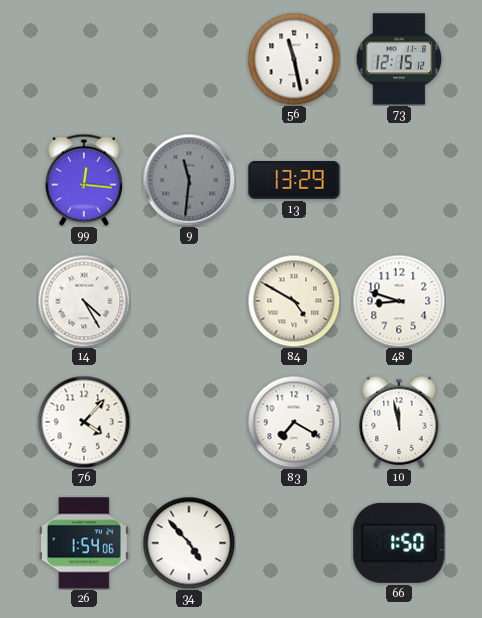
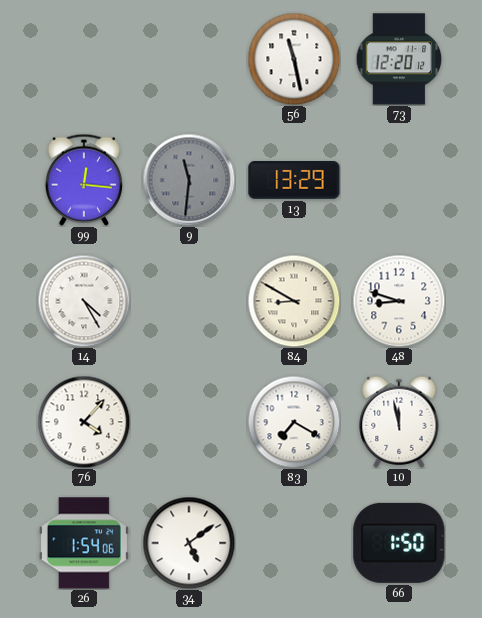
73: 12:15 -> 12:20 (399, 59)
84: 4:50 -> 8:50 (294, 301)
34: 4:53 -> 5:09 (189, 543)
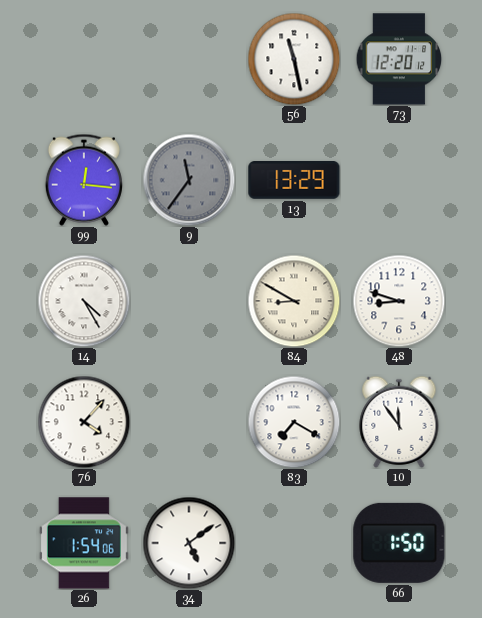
9: 11:31 -> 11:36 (189, 180)
10: 11:58 -> 11:54 (399, 422)
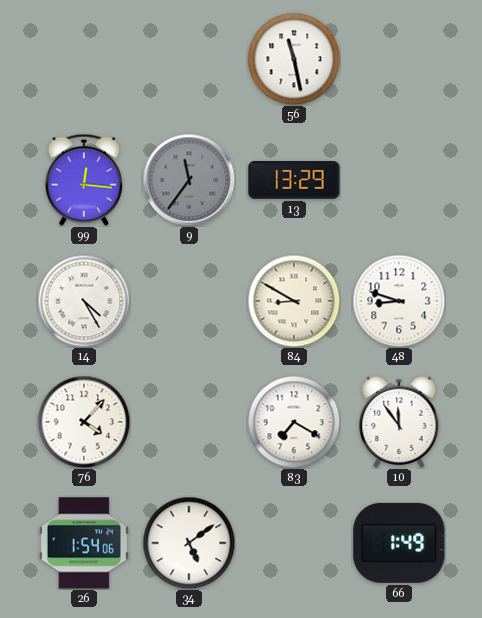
73: 12:20 -> none (399, 59)
66: 1:50 -> 1:49 (399, 543)
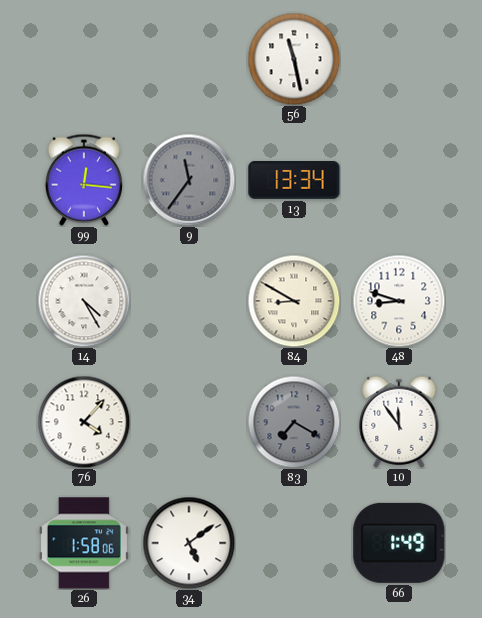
13: 13:29 -> 13:34 (294, 181)
83 dial: white -> grey (294, 422)
26: 1:54 -> 1:58 (84, 543)
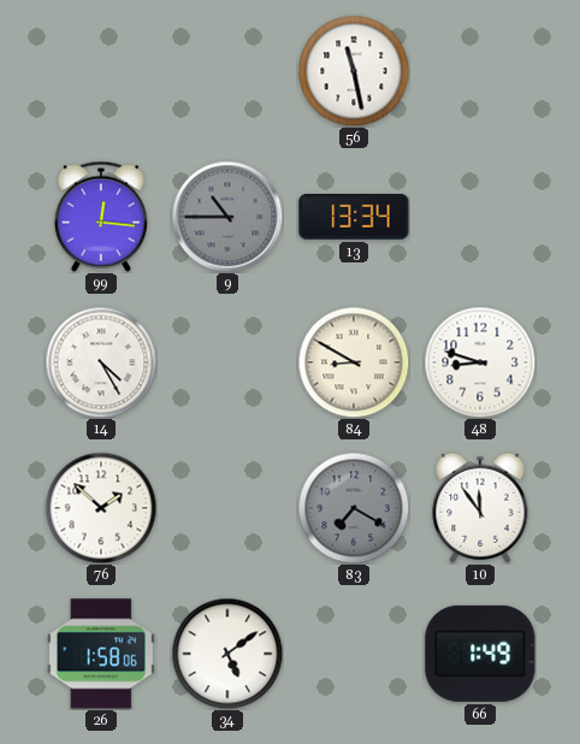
9: 11:36 -> 10:45 (227, 217)
76: 4:07 -> 1:52 (101, 508)
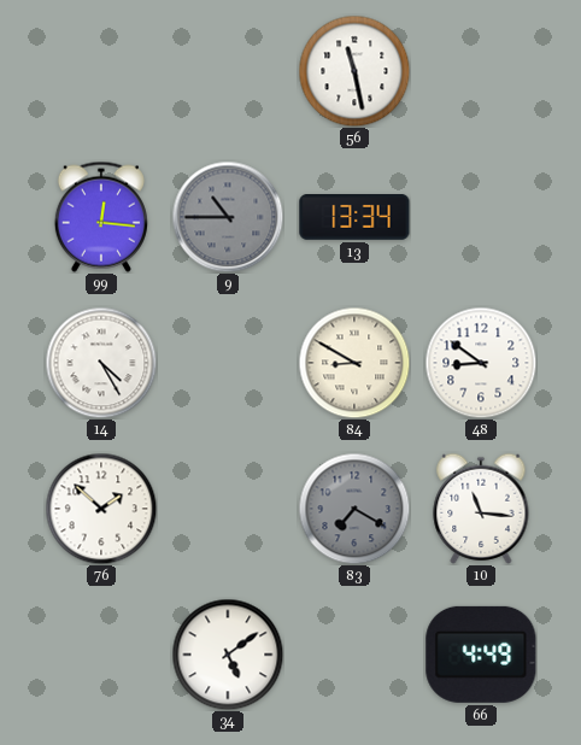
48: 8:48 -> 8:51 (481, 363)
10: 11:54 -> 11:16 (481, 509)
26: 1:58 -> none (101, 654)
66: 1:49 -> 4:49 (481, 655)
